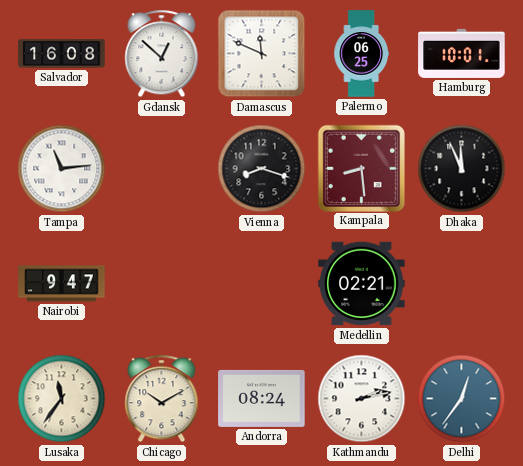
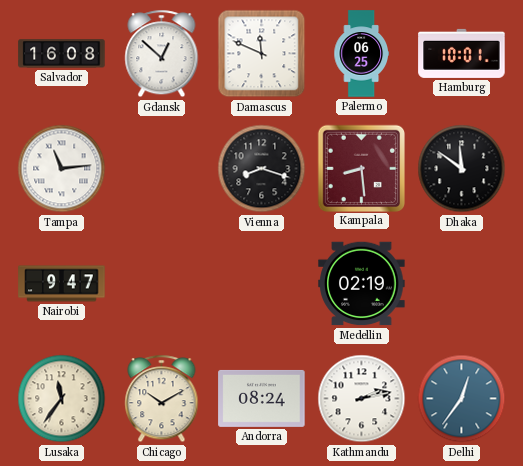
Dhaka: 11:56 -> 11:51 (462, 169)
Medellin: 02:21 -> 02:19 (362, 284)
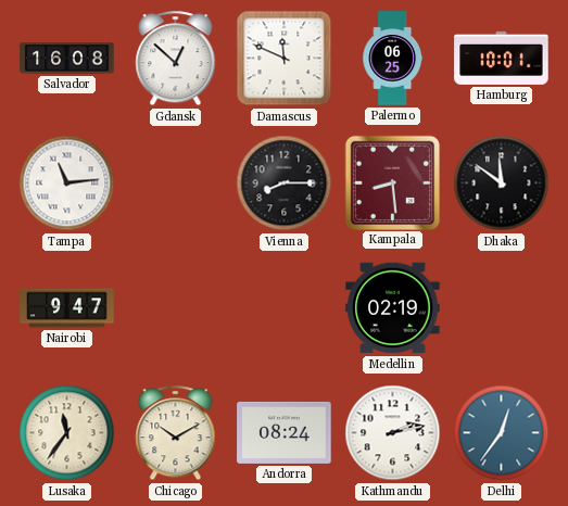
Vienna: 8:18 -> 8:15 (285, 184)
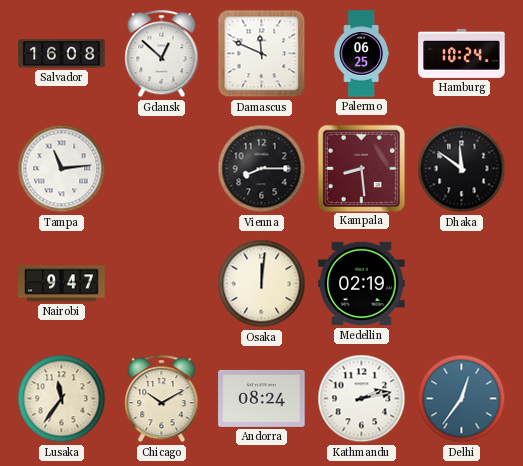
Hamburg: 10:01 -> 10:24 (462, 53)
Osaka: none -> 12:01 (262, 284)
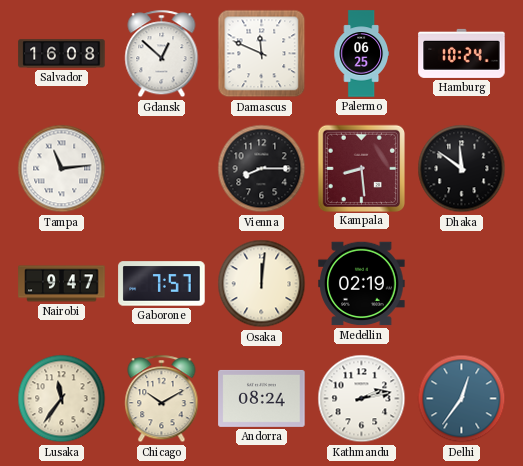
Gaborone: none -> 7:57 (162, 284)
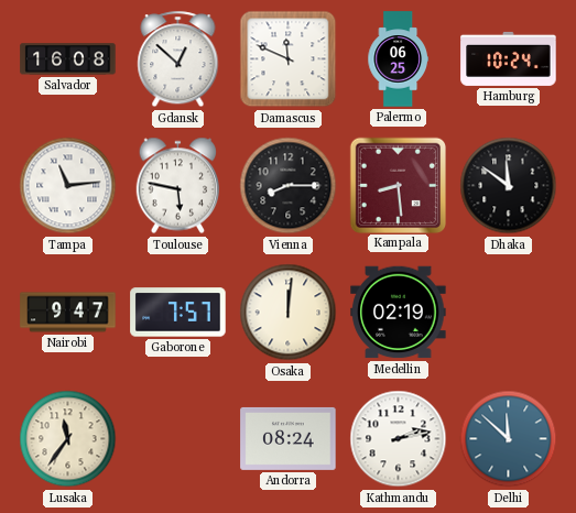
Toulouse: none -> 5:47 (178, 186)
Chicago: 10:10 -> none (162, 399)
Delhi: 12:36 -> 11:52 (509, 439)
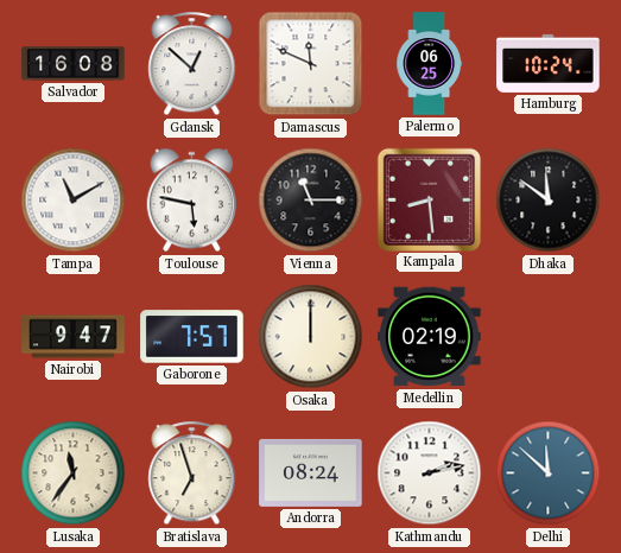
Tampa: 11:14 -> 11:10 (74, 201)
Vienna: 8:15 -> 11:15 (311, 201)
Osaka: 12:01 -> 12:00 (311, 337)
Bratislava: none -> 6:57 (192, 473)
